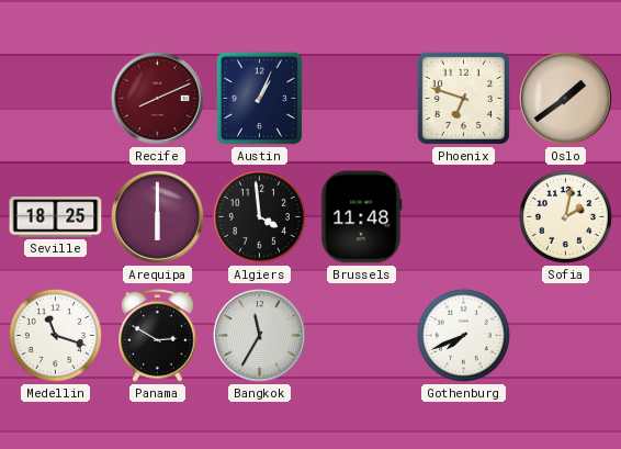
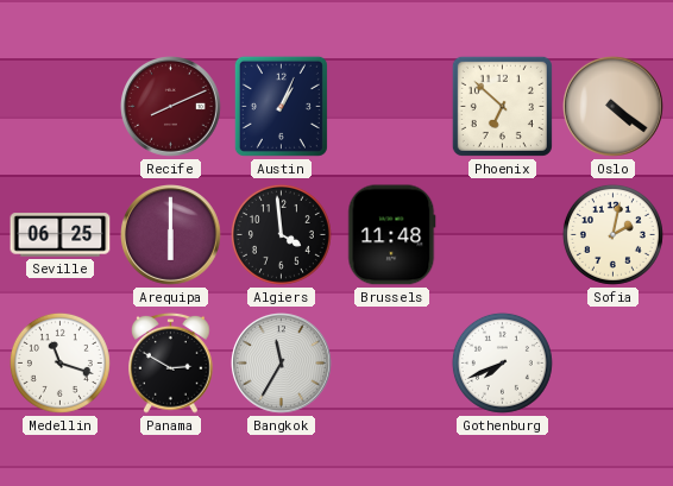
Phoenix: 6:48 -> 6:52 (502, 106)
Oslo: 1:39 -> 4:21 (614, 107)
Seville: 18:25 -> 06:25 (61, 235)
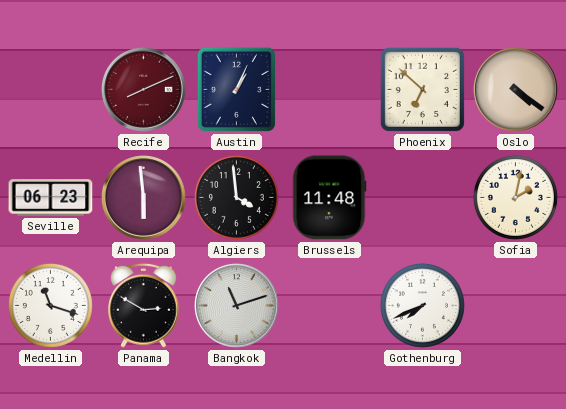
Seville: 06:25 -> 06:23 (51, 198)
Arequipa: 6:00 -> 5:59 (144, 198)
Bangkok: 11:35 -> 11:12 (237, 306)
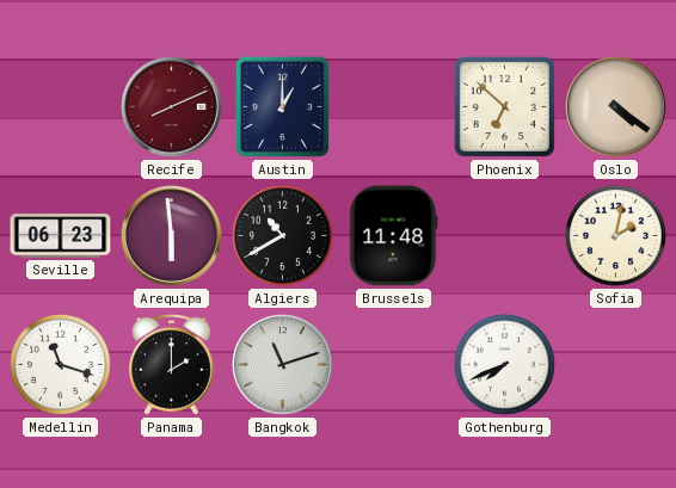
Austin: 1:04 -> 1:00 (282, 106)
Algiers: 3:59 -> 10:40 (282, 235)
Panama: 2:50 -> 2:00 (172, 364)
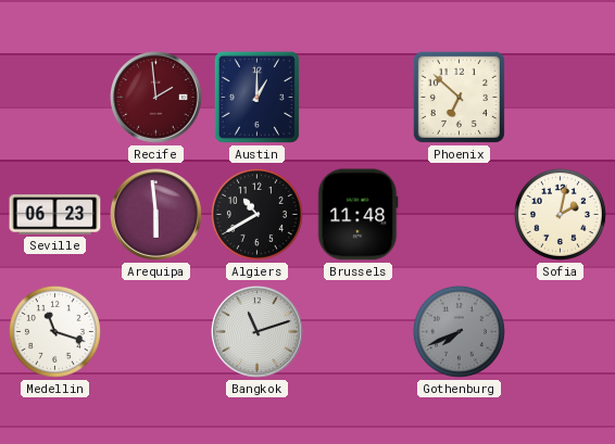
Recife: 8:11 -> 1:59 (156, 98)
Oslo: 4:21 -> none (616, 107)
Panama: 2:00 -> none (172, 364)
Gothenburg dial: white -> grey (459, 331)
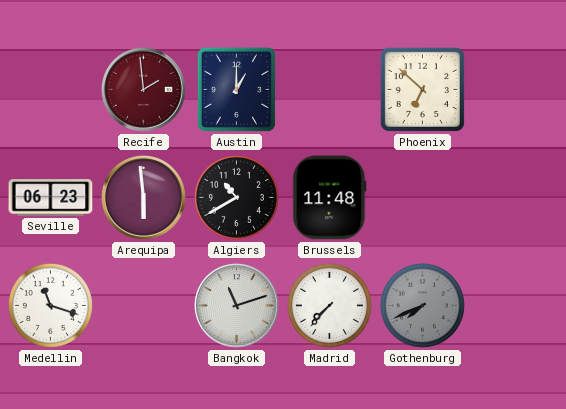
Sofia: 2:02 -> none (560, 214)
Madrid: none -> 7:37 (329, 305)
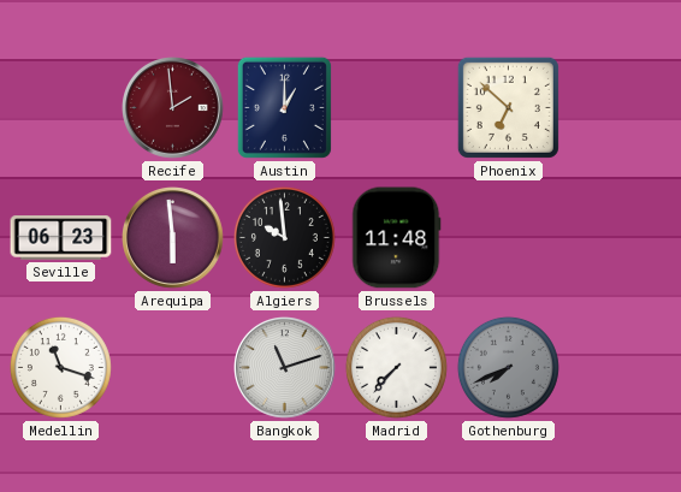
Algiers: 10:40 -> 9:59 (284, 237)
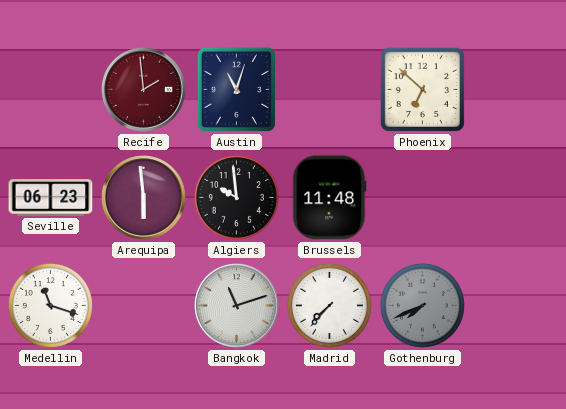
Austin: 1:00 -> 11:03 (236, 89)
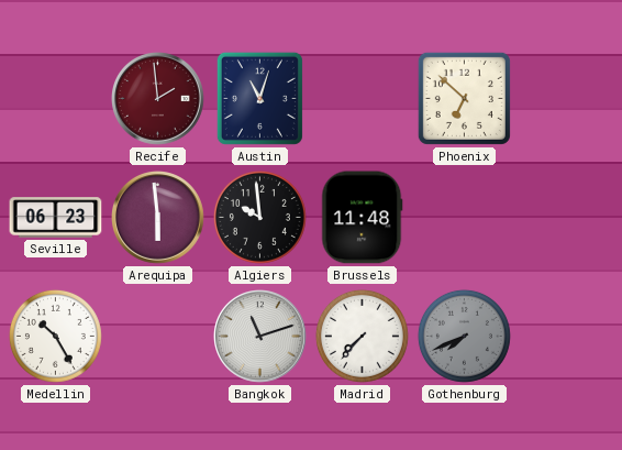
Medellin: 11:18 -> 10:25 (55, 336)
